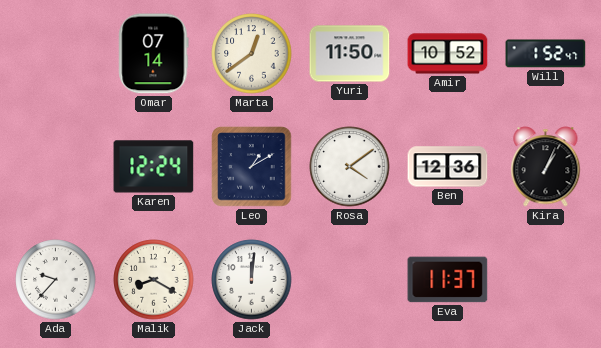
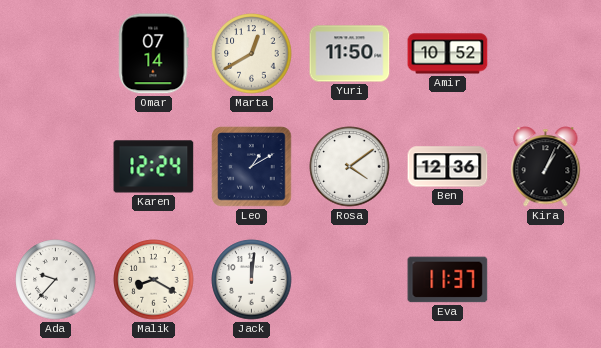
Marta: 12:39 -> 12:40 (252, 54)
Will: 1:52 -> none (546, 54)
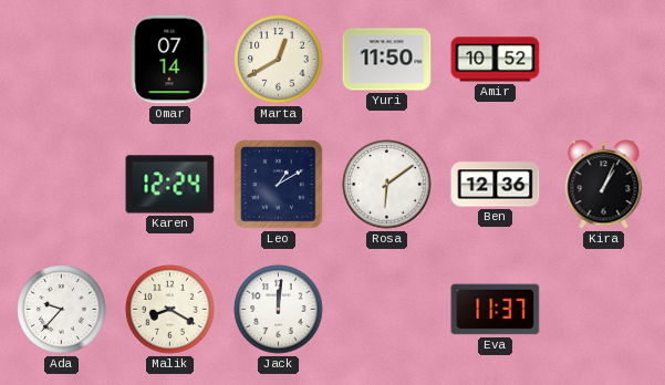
Rosa: 4:09 -> 6:09 (387, 185)
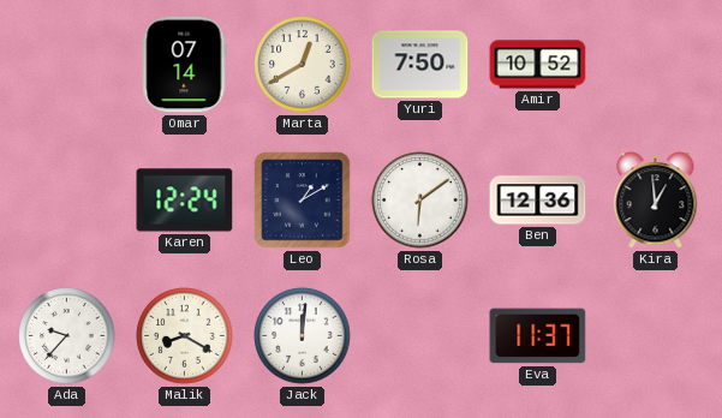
Yuri: 11:50 -> 7:50 (420, 65)
Kira: 1:04 -> 12:59 (656, 201)
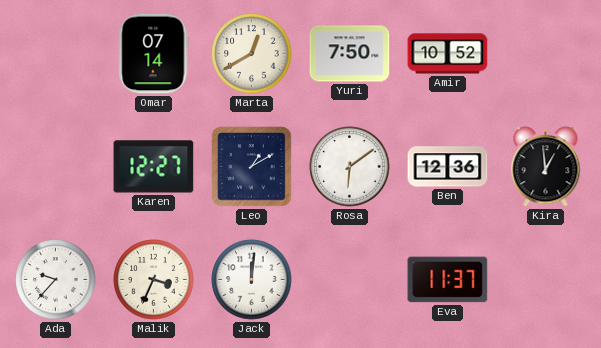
Karen: 12:24 -> 12:27 (154, 167)
Malik: 8:20 -> 3:34 (154, 280)
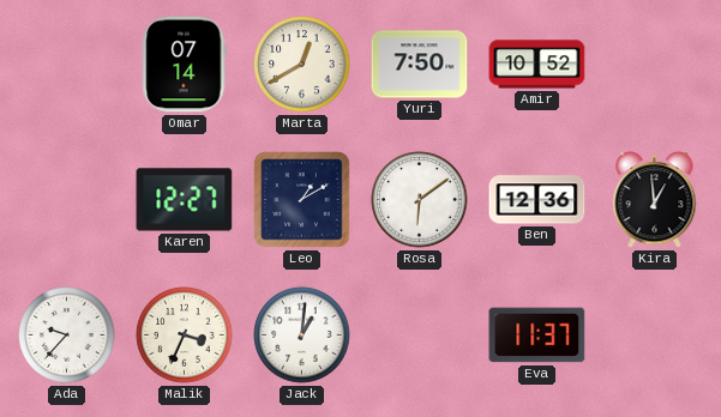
Jack: 12:01 -> 1:01 (302, 336)
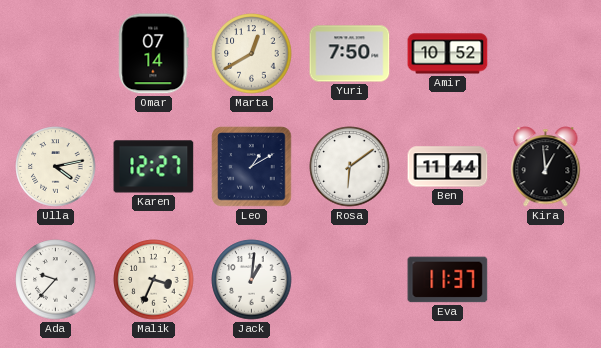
Ulla: none -> 4:13 (56, 167)
Ben: 12:36 -> 11:44 (448, 167)
